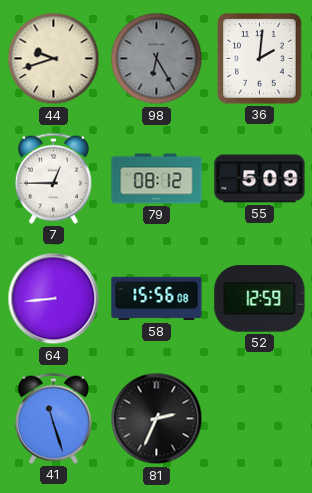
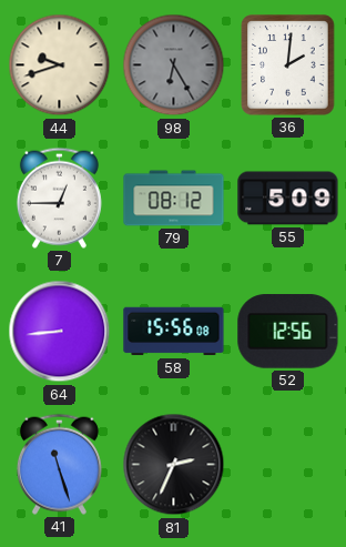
52: 12:59 -> 12:56 (288, 332)
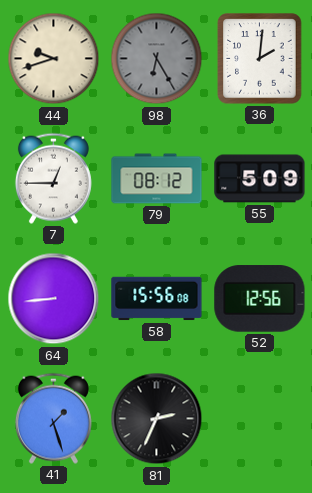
41: 11:27 -> 1:27 (53, 418)
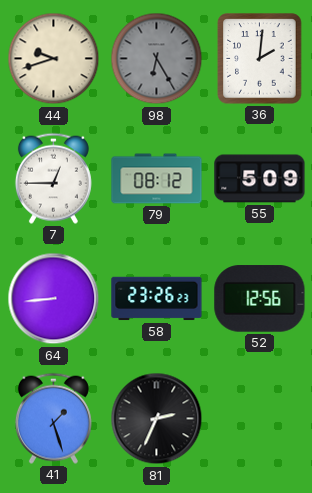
58: 15:56 -> 23:26 (157, 299)
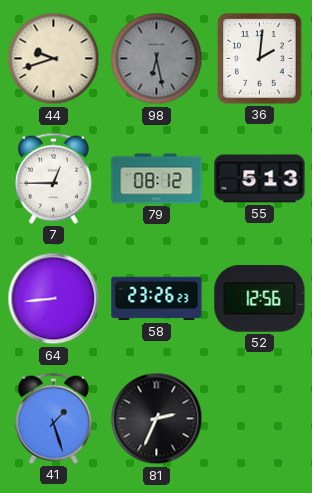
98: 6:25 -> 6:28 (157, 59)
55: 5:09 -> 5:13 (260, 179)
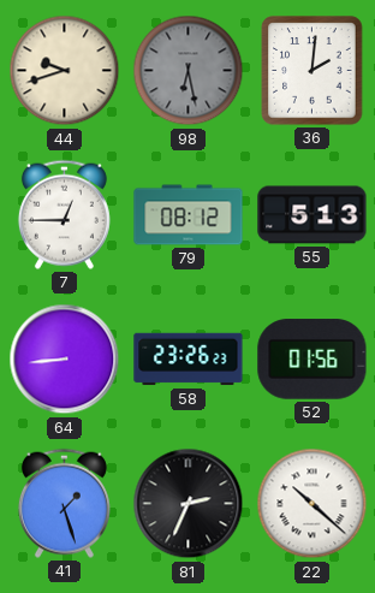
52: 12:56 -> 01:56 (312, 360)
22: none -> 10:22 (312, 504)
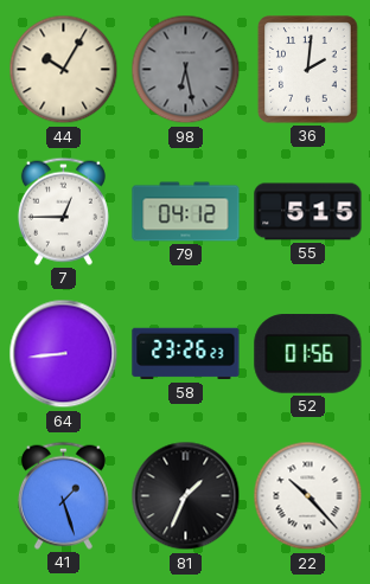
44: 9:42 -> 10:05 (64, 70)
79: 08:12 -> 04:12 (186, 212)
55: 5:13 -> 5:15 (308, 212)
81: 2:34 -> 1:34 (186, 496)
22: 10:22 -> 10:23 (308, 496)
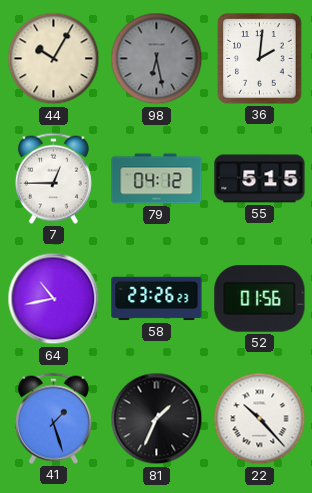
64: 8:44 -> 10:43 (54, 299)
